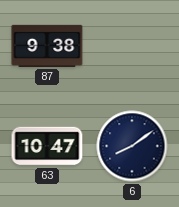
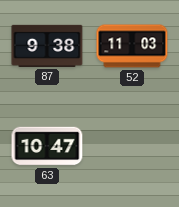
52: none -> 11:03 (132, 46)
6: 8:09 -> none (132, 146)
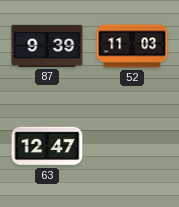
87: 9:38 -> 9:39 (47, 46)
63: 10:47 -> 12:47 (47, 146)
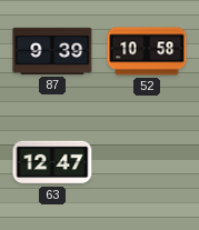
52: 11:03 -> 10:58 (147, 51)
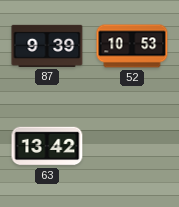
52: 10:58 -> 10:53 (132, 46)
63: 12:47 -> 13:42 (47, 146)
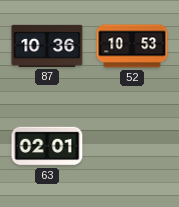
87: 9:39 -> 10:36 (47, 46)
63: 13:42 -> 02:01 (47, 146)
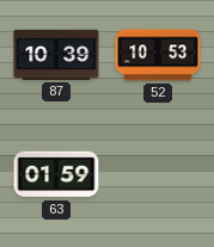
87: 10:36 -> 10:39 (56, 55)
63: 02:01 -> 01:59 (56, 174)
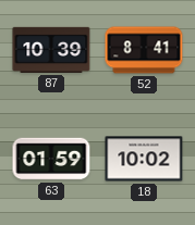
52: 10:53 -> 8:41 (144, 50)
18: none -> 10:02 (144, 159)
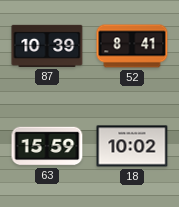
63: 01:59 -> 15:59 (47, 146)
